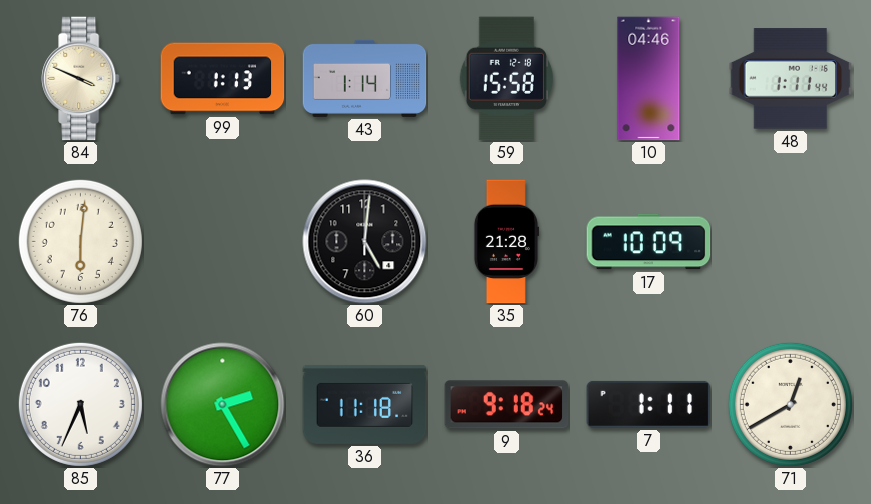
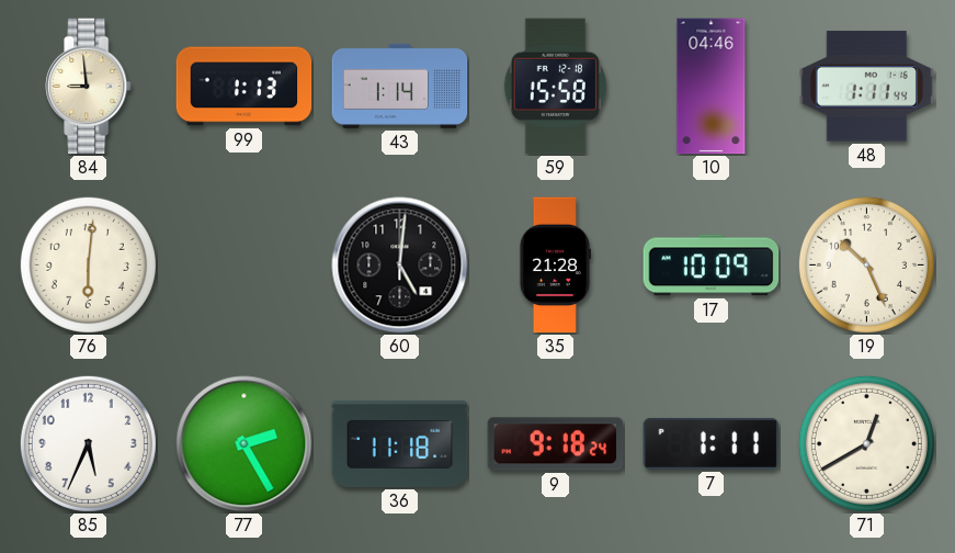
84: 3:49 -> 8:59 (89, 87)
19: none -> 10:26 (866, 264)
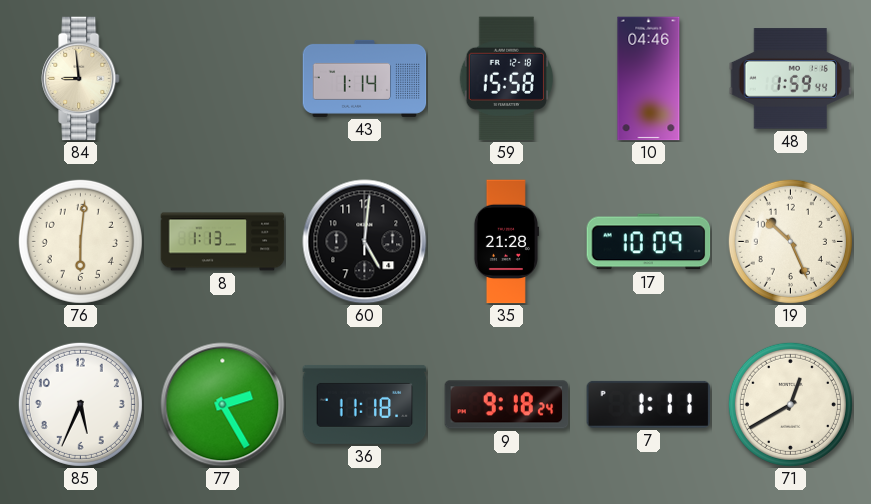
99: 1:13 -> none (245, 87)
48: 1:11 -> 1:59 (791, 79)
8: none -> 1:13 (223, 242)
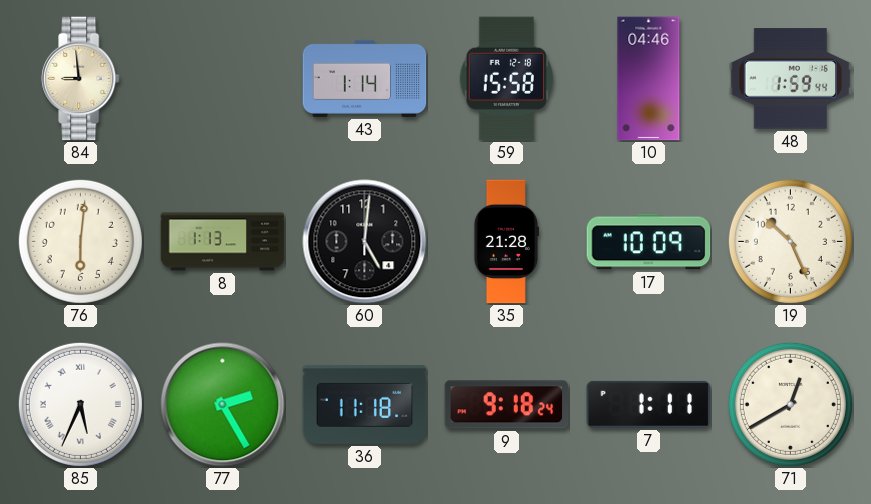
85 numerals: Arabic -> Roman (80, 404)
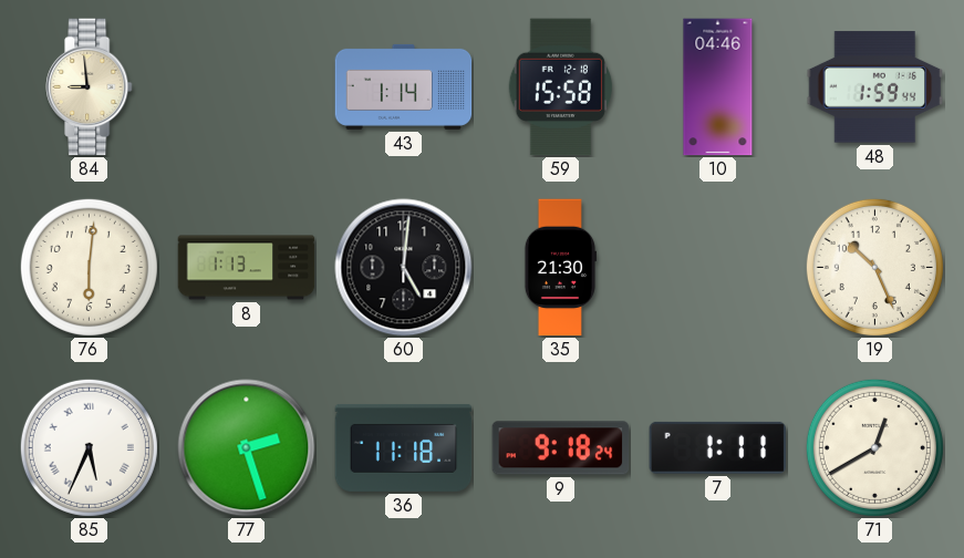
35: 21:28 -> 21:30 (560, 268)
17: 10:09 -> none (649, 242)
77: 2:25 -> 2:27 (247, 448)
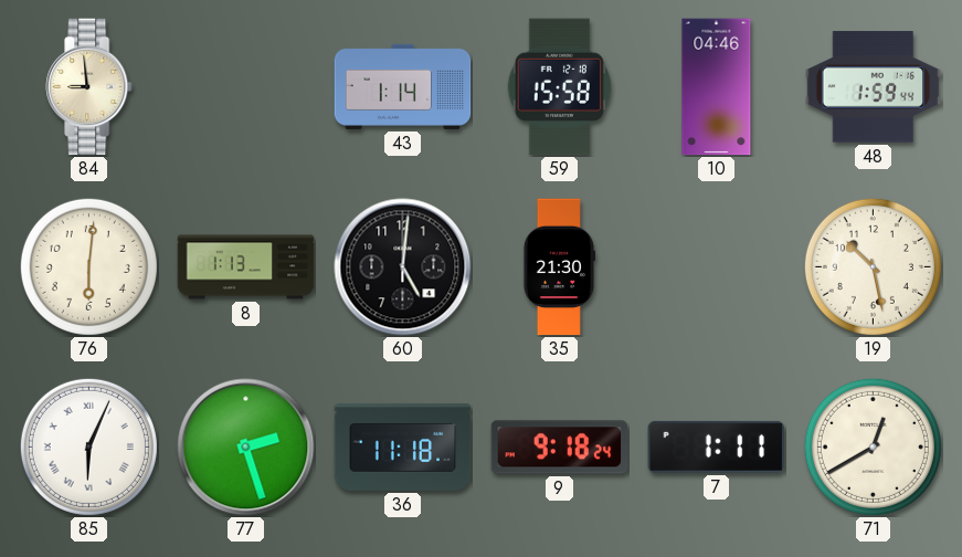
19: 10:26 -> 10:28 (873, 266)
85: 5:34 -> 6:04 (88, 446)
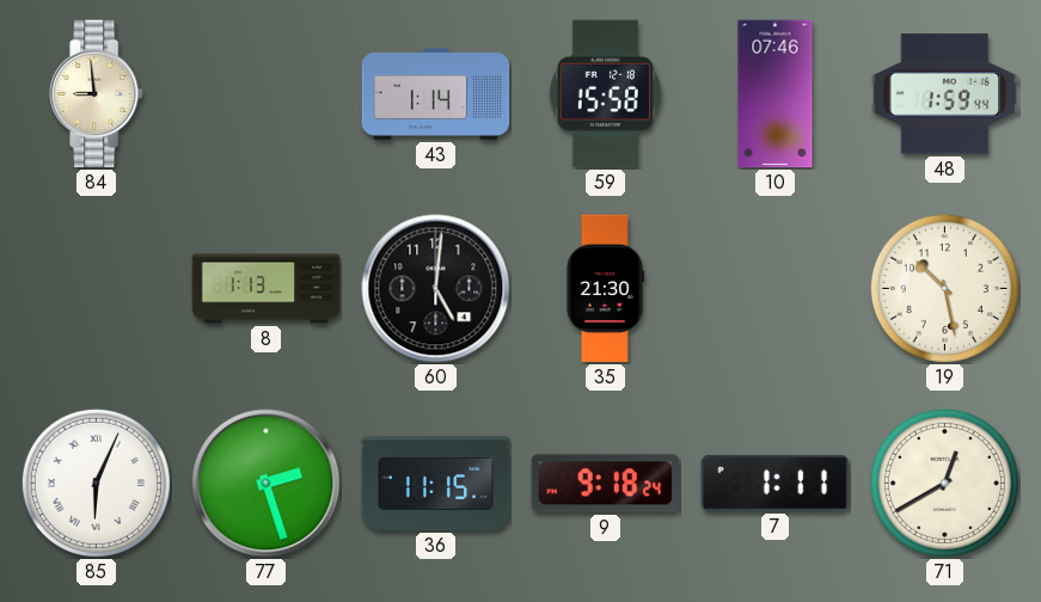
10: 04:46 -> 07:46 (776, 94)
76: 6:01 -> none (88, 266)
36: 11:18 -> 11:15 (436, 483)
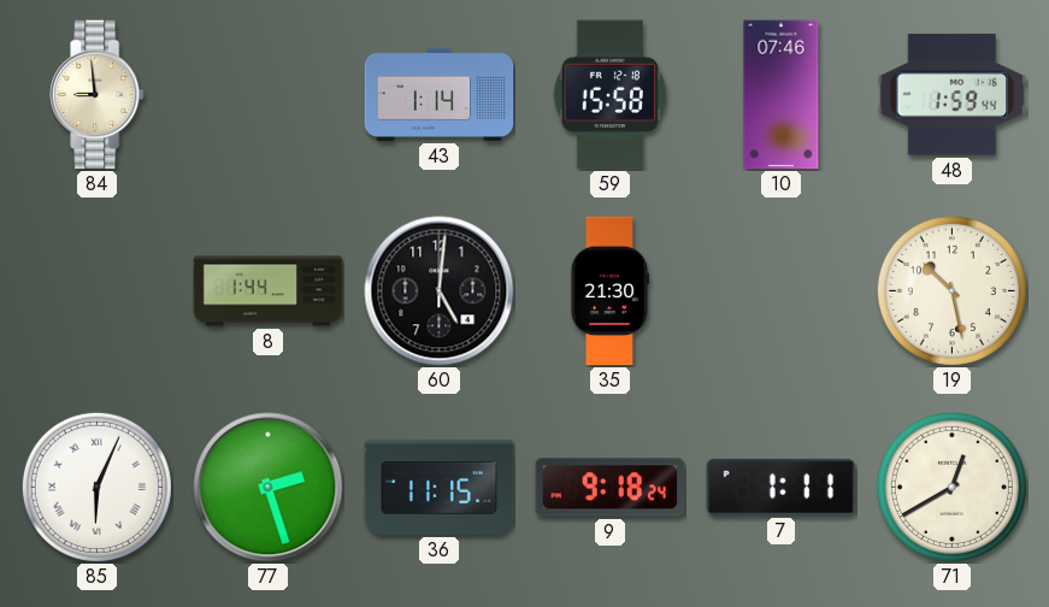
8: 1:13 -> 1:44 (269, 291)
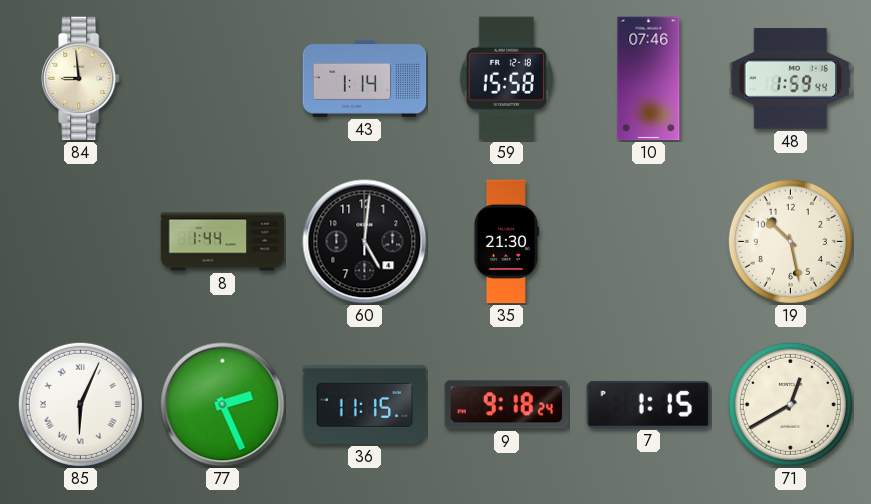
77: 2:27 -> 2:26 (223, 405)
7: 1:11 -> 1:15 (649, 404)
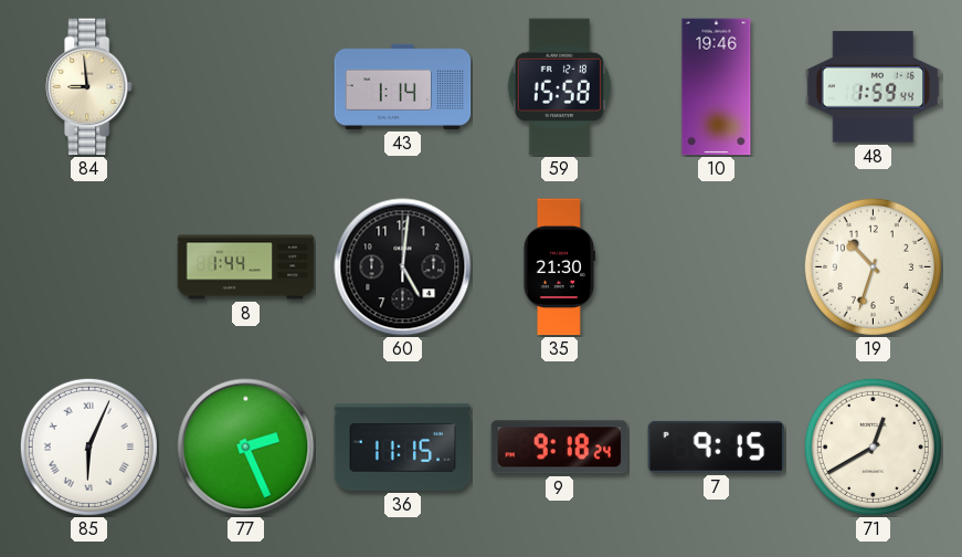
10: 07:46 -> 19:46 (717, 87)
19: 10:28 -> 10:33 (873, 266)
7: 1:15 -> 9:15 (717, 446)
